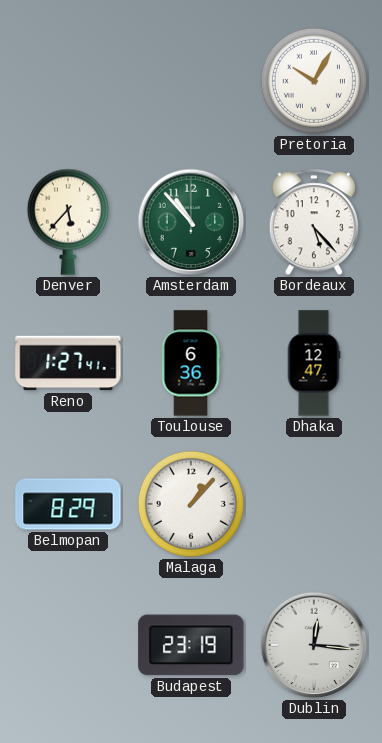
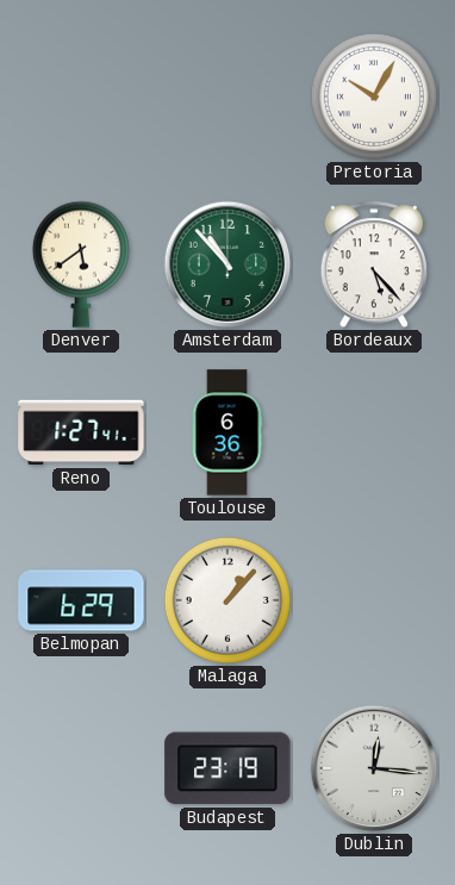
Denver: 5:37 -> 5:39 (81, 264)
Dhaka: 12:47 -> none (314, 363)
Belmopan: 8:29 -> 6:29 (81, 600)
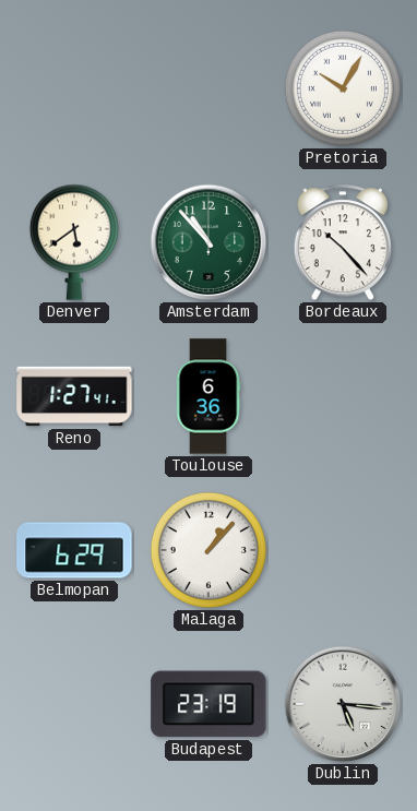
Bordeaux: 5:23 -> 10:23 (343, 243)
Dublin: 12:16 -> 5:16 (343, 704)
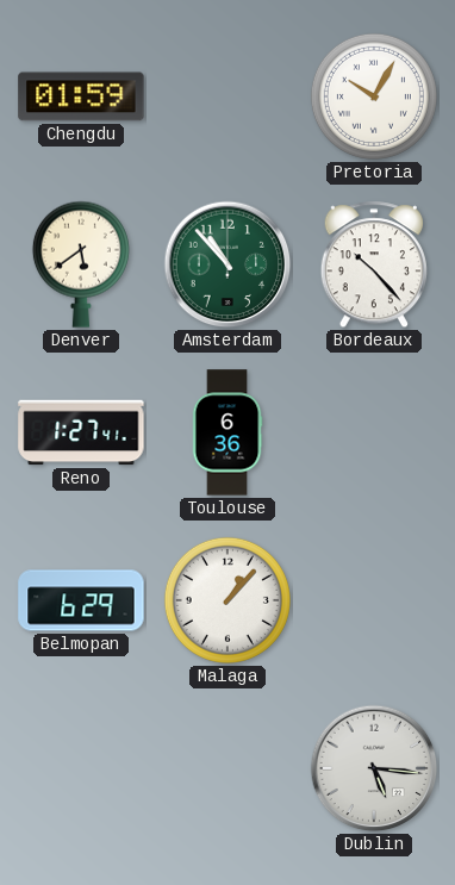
Chengdu: none -> 01:59 (81, 96)
Budapest: 23:19 -> none (208, 704)
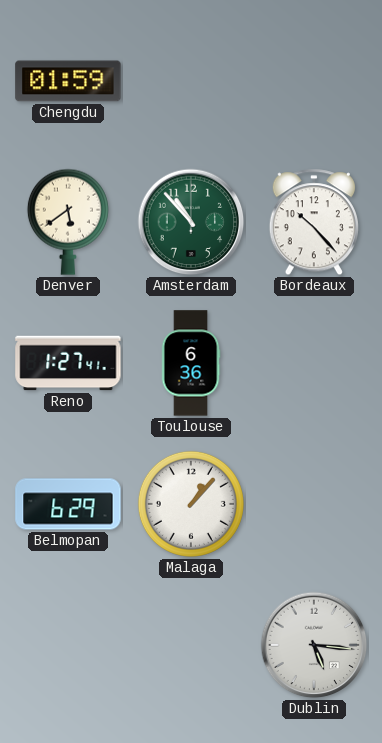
Pretoria: 10:05 -> none (374, 96)
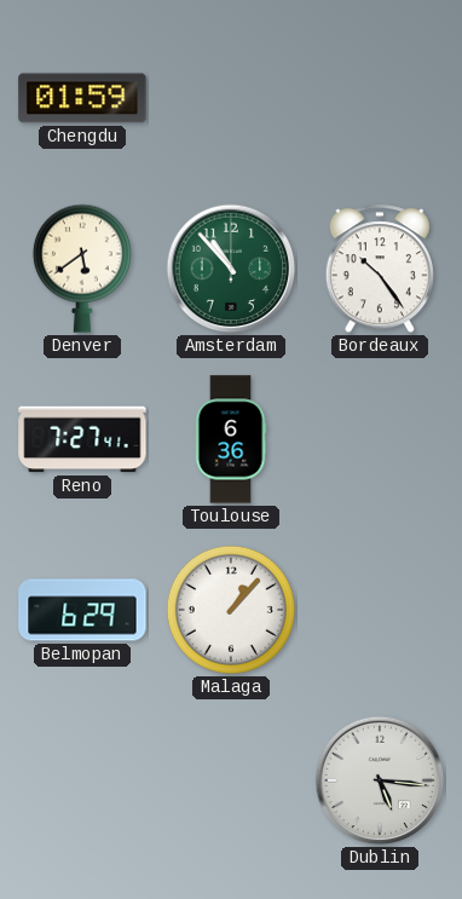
Bordeaux: 10:23 -> 10:24 (380, 270)
Reno: 1:27 -> 7:27 (82, 439)
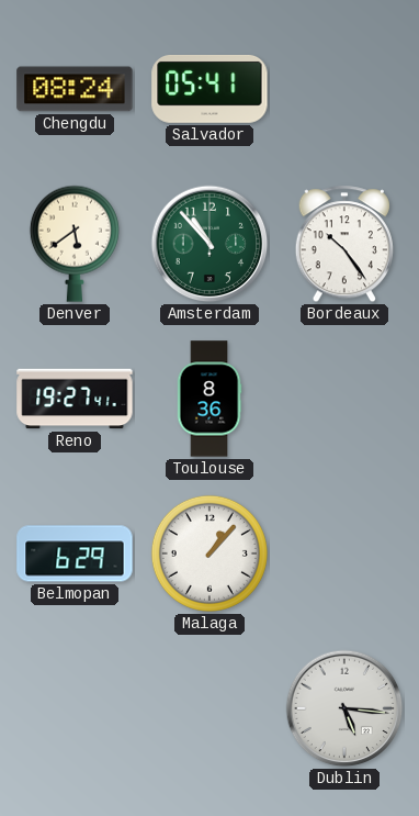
Chengdu: 01:59 -> 08:24 (75, 89)
Salvador: none -> 05:41 (209, 89)
Reno: 7:27 -> 19:27 (75, 399)
Toulouse: 6:36 -> 8:36 (209, 399)
